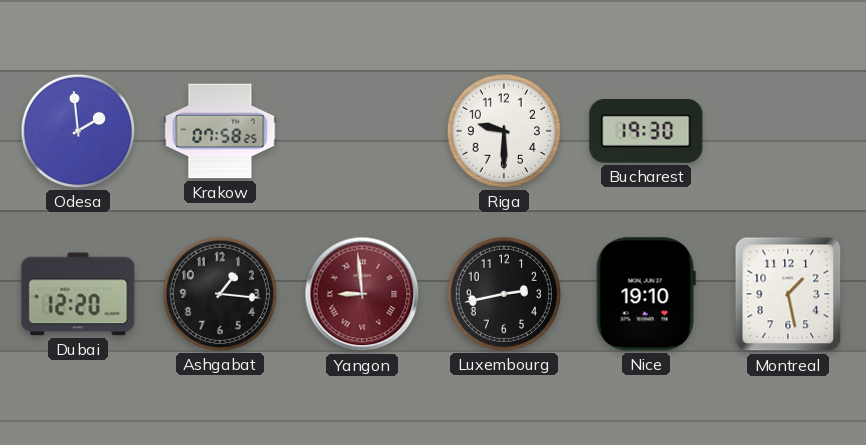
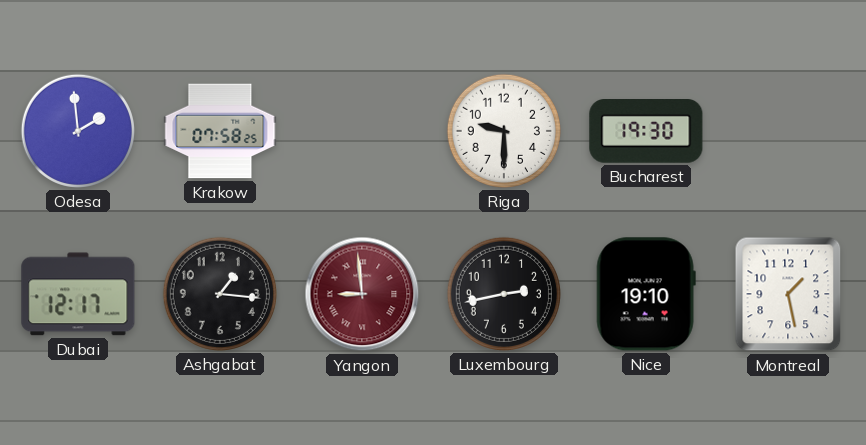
Dubai: 12:20 -> 12:17 (78, 294)
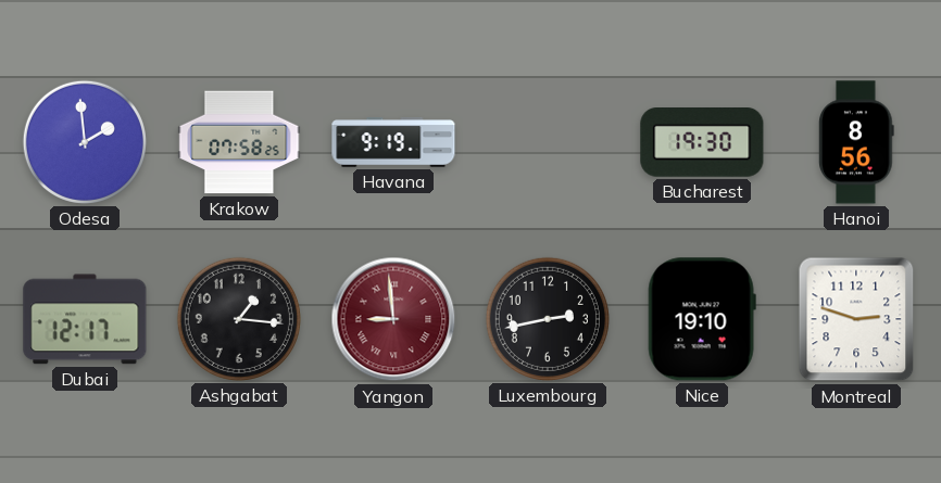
Havana: none -> 9:19 (393, 142)
Riga: 9:30 -> none (504, 131)
Hanoi: none -> 8:56 (856, 142)
Montreal: 1:28 -> 2:48 (856, 319)
